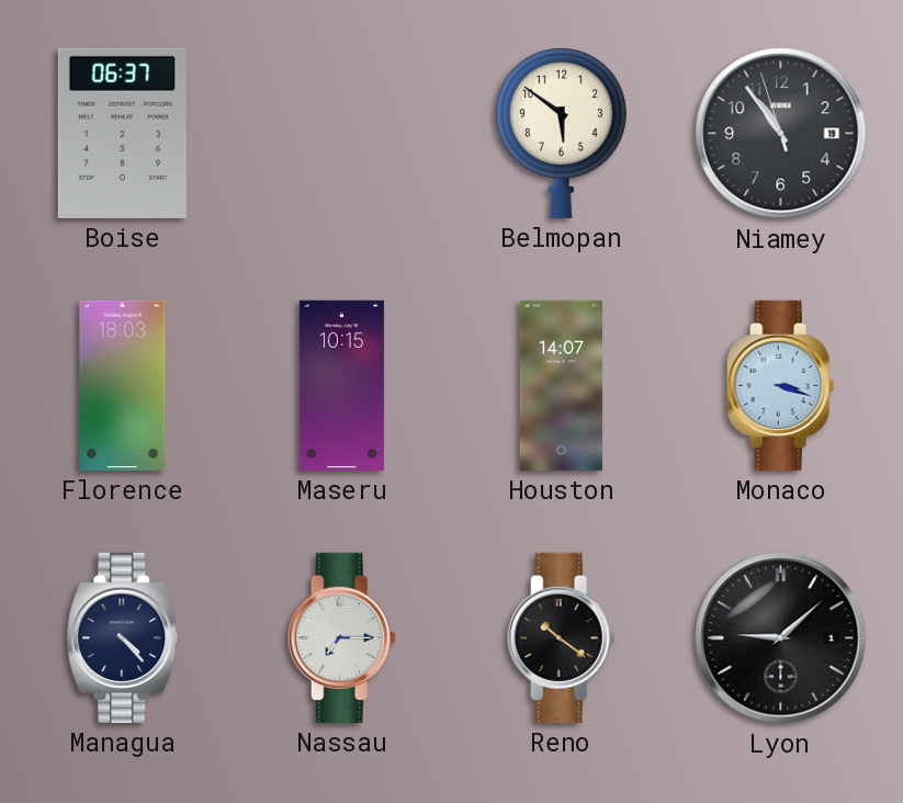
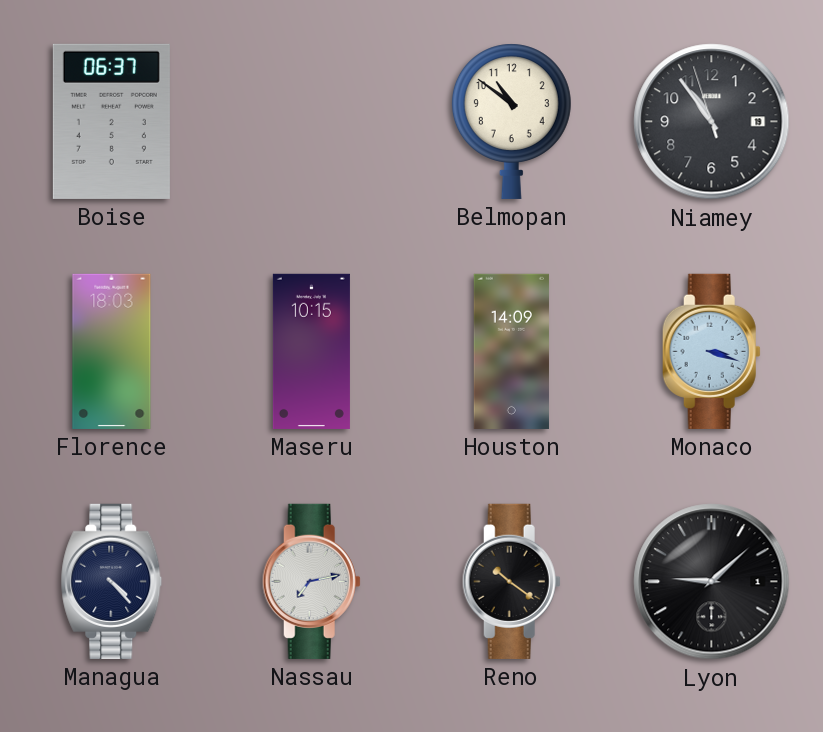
Belmopan: 5:51 -> 10:51 (511, 121)
Houston: 14:07 -> 14:09 (511, 351)
Nassau: 7:15 -> 7:13 (311, 581)
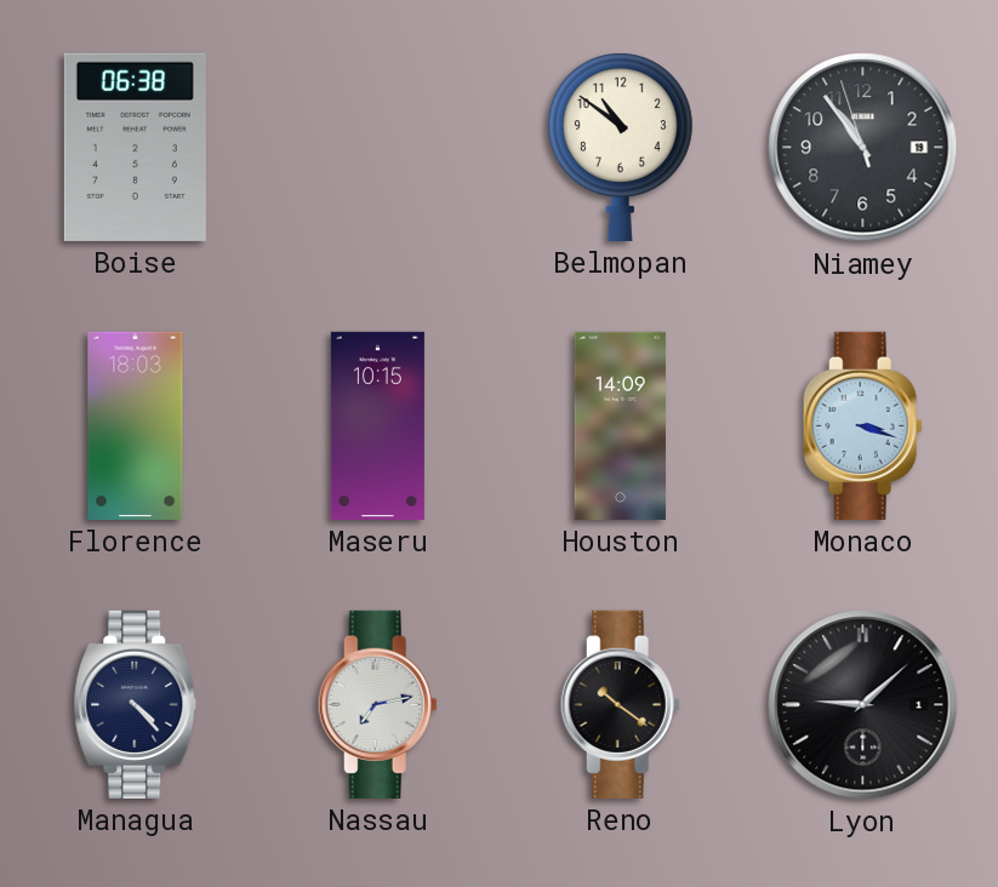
Boise: 06:37 -> 06:38 (135, 147)
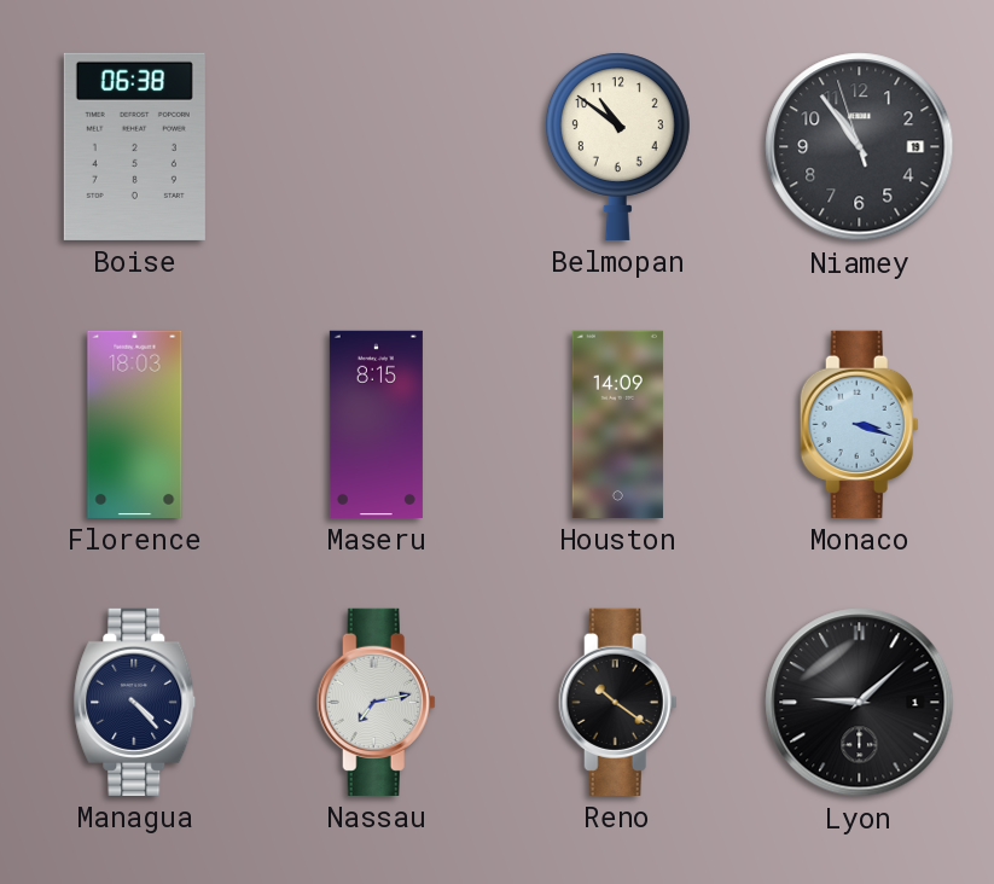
Maseru: 10:15 -> 8:15 (376, 424)
